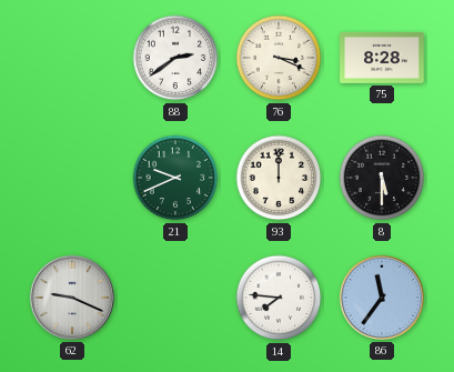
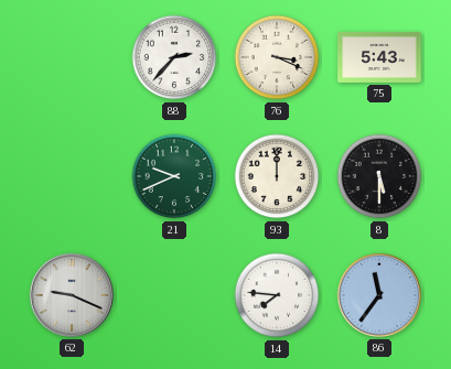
88: 2:39 -> 2:37 (174, 57)
75: 8:28 -> 5:43 (379, 57)
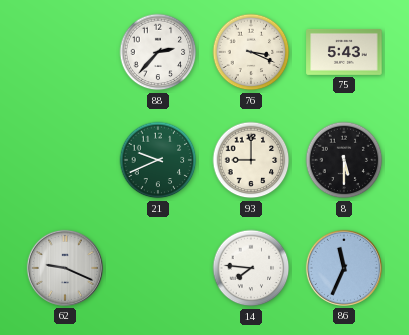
93: 12:00 -> 9:00 (251, 160)
86: 11:36 -> 11:34 (344, 268)
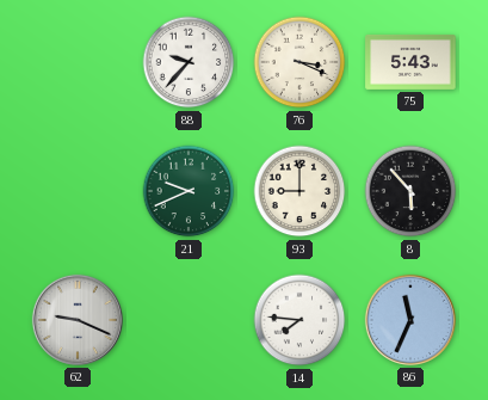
88: 2:37 -> 9:37 (189, 62)
8: 5:30 -> 5:53 (410, 191)
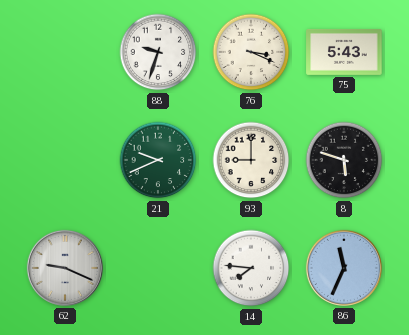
88: 9:37 -> 9:33 (158, 52)
8: 5:53 -> 5:48 (344, 160)
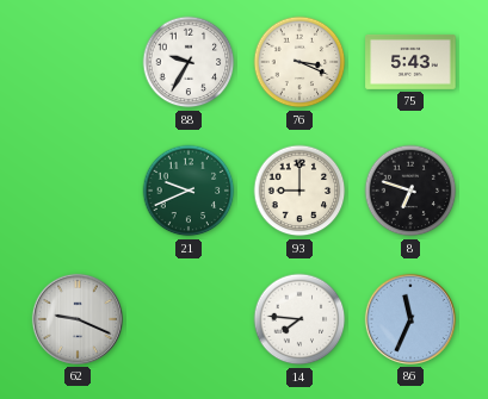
88: 9:33 -> 9:35 (189, 62)
8: 5:48 -> 6:48 (410, 191)
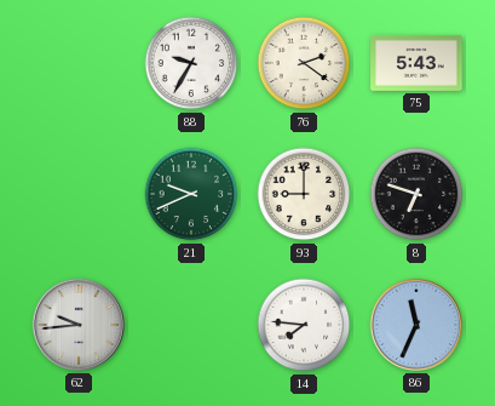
76: 3:19 -> 2:21 (304, 63)
62: 9:19 -> 9:44 (79, 325)
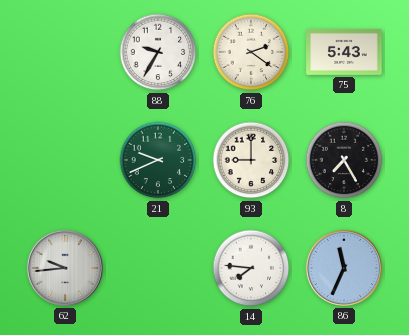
8: 6:48 -> 7:25 (344, 160)
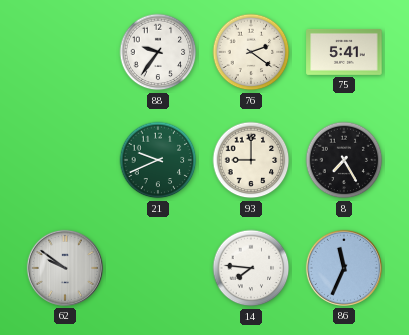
88: 9:35 -> 9:36 (158, 52)
75: 5:43 -> 5:41 (344, 52)
62: 9:44 -> 9:51 (65, 268)
